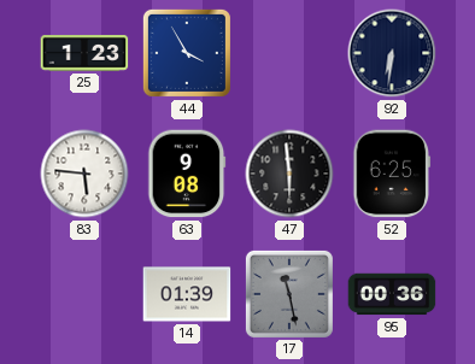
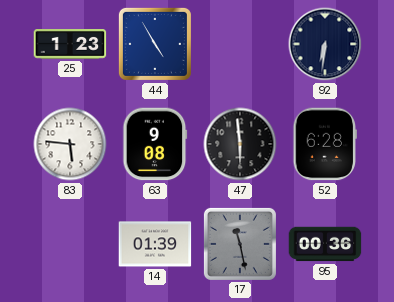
44: 3:55 -> 4:55 (155, 44)
52: 6:25 -> 6:28 (324, 144)
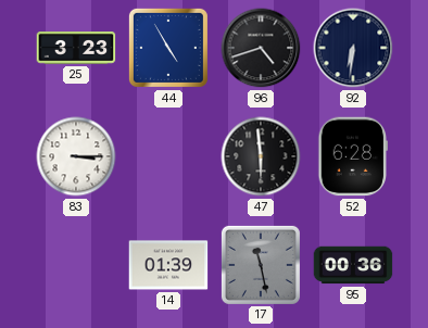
25: 1:23 -> 3:23 (76, 49)
96: none -> 4:42 (261, 48)
83: 5:46 -> 3:15 (76, 156)
63: 9:08 -> none (155, 144)
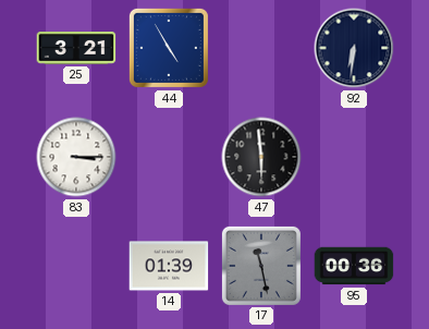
25: 3:23 -> 3:21 (76, 49)
96: 4:42 -> none (261, 48)
52: 6:28 -> none (352, 156)
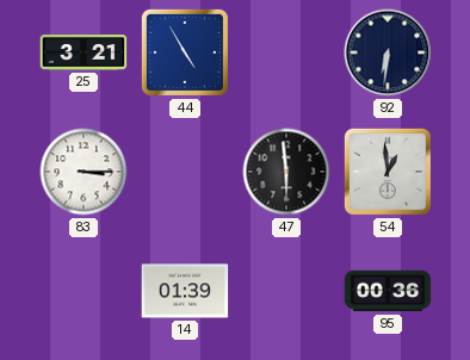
54: none -> 12:59 (388, 172)
17: 11:28 -> none (261, 266)
